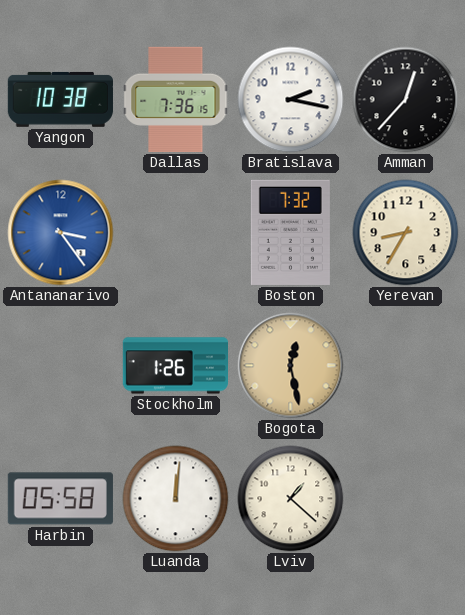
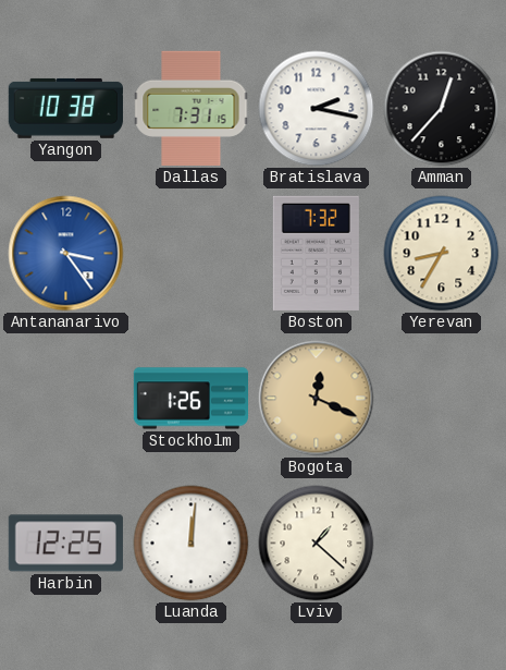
Dallas: 7:36 -> 7:31 (192, 108)
Bogota: 12:28 -> 12:19 (317, 399)
Harbin: 05:58 -> 12:25 (65, 544)
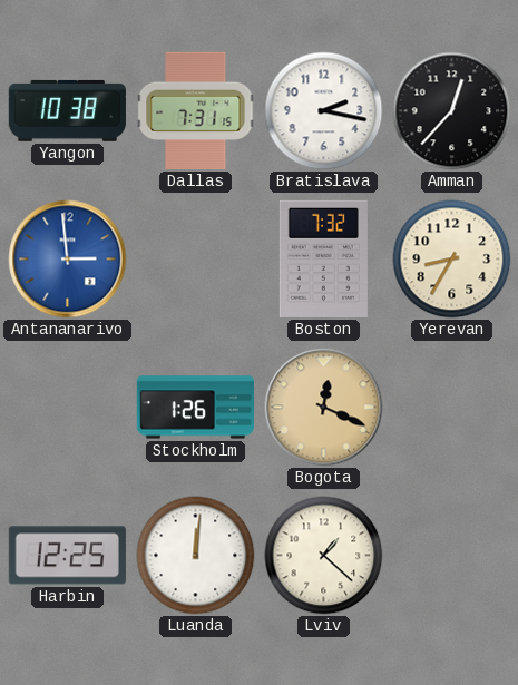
Antananarivo: 3:24 -> 2:59 (68, 260)
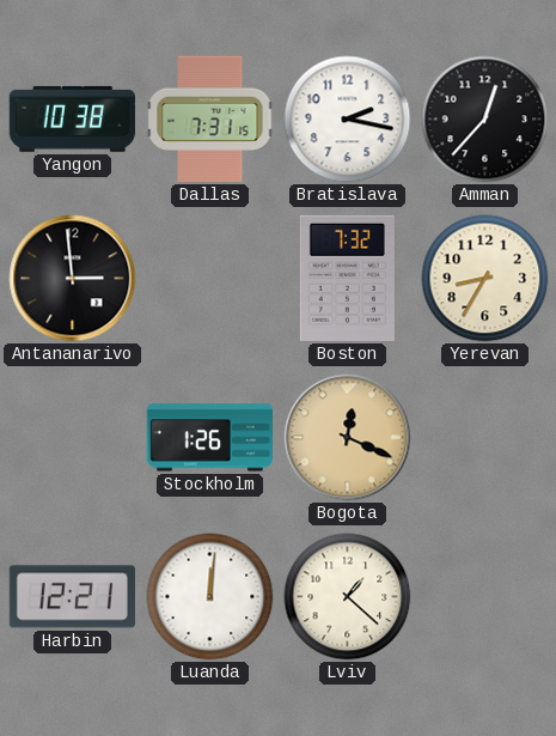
Antananarivo dial: blue -> black (73, 279)
Harbin: 12:25 -> 12:21 (72, 597)
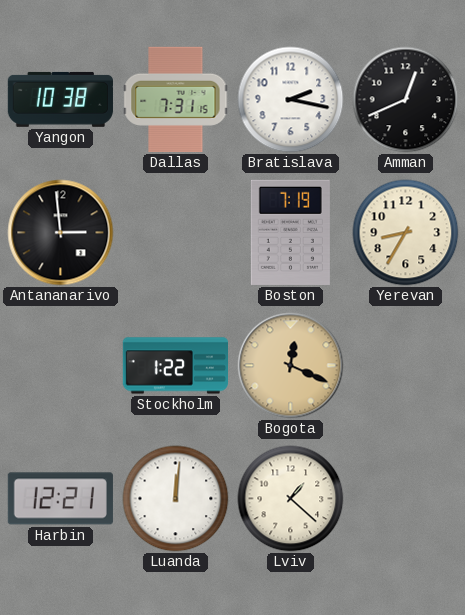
Amman: 12:37 -> 12:41 (406, 100)
Boston: 7:32 -> 7:19 (290, 232)
Stockholm: 1:26 -> 1:22 (175, 366)
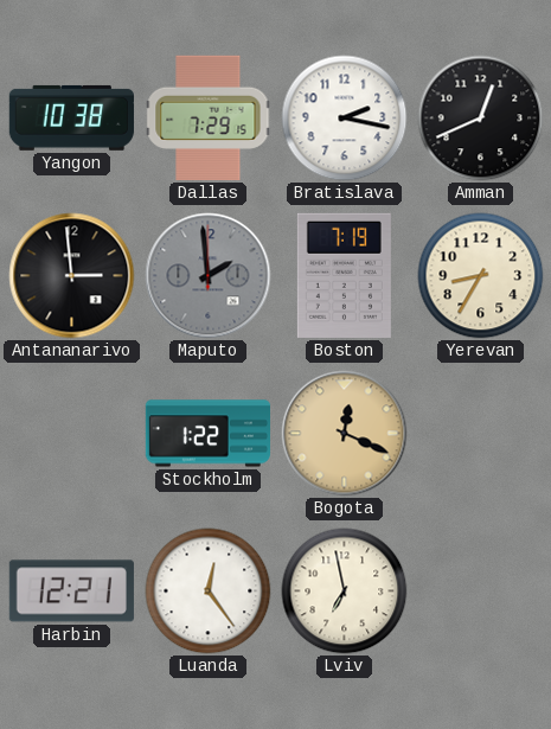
Dallas: 7:31 -> 7:29 (209, 117)
Maputo: none -> 1:59 (209, 276)
Luanda: 12:01 -> 12:24 (209, 591)
Lviv: 1:22 -> 6:58 (345, 591)
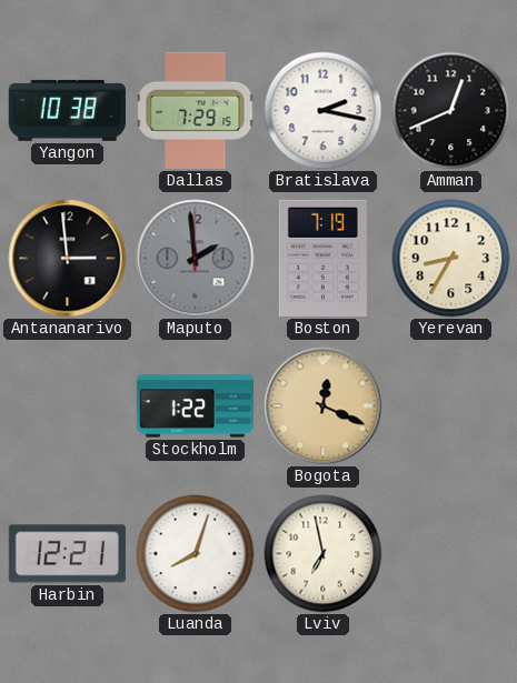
Luanda: 12:24 -> 8:03 (196, 554)
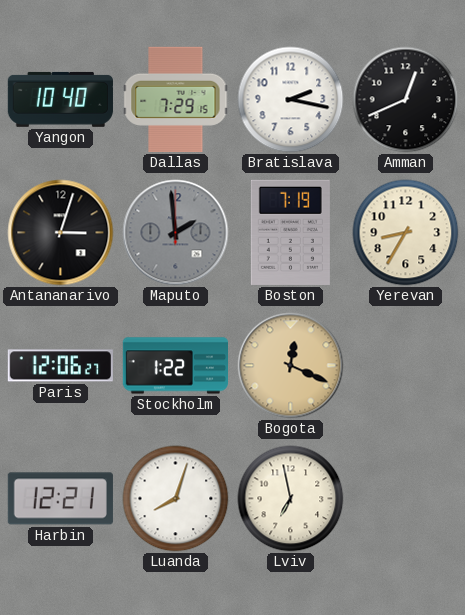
Yangon: 10:38 -> 10:40 (60, 99)
Antananarivo: 2:59 -> 3:03 (61, 233)
Paris: none -> 12:06 (60, 366)
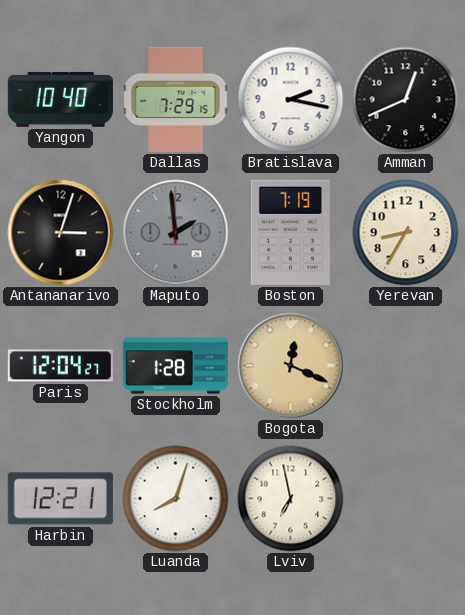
Paris: 12:06 -> 12:04 (60, 366)
Stockholm: 1:22 -> 1:28 (175, 366)
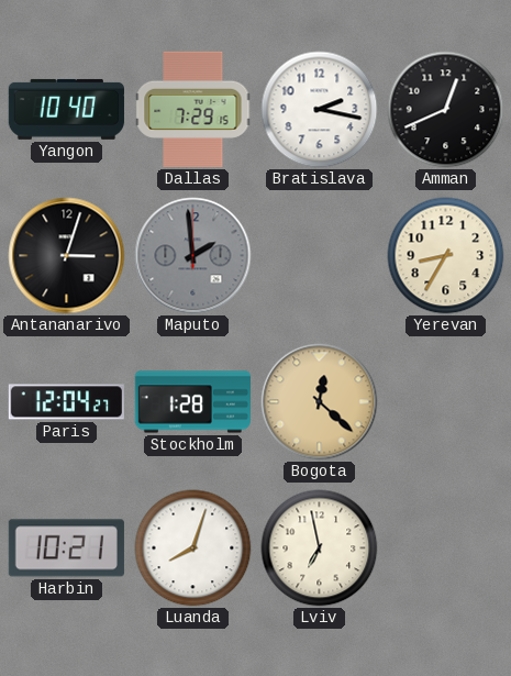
Boston: 7:19 -> none (290, 232)
Bogota: 12:19 -> 12:22 (320, 402)
Harbin: 12:21 -> 10:21 (66, 548)
